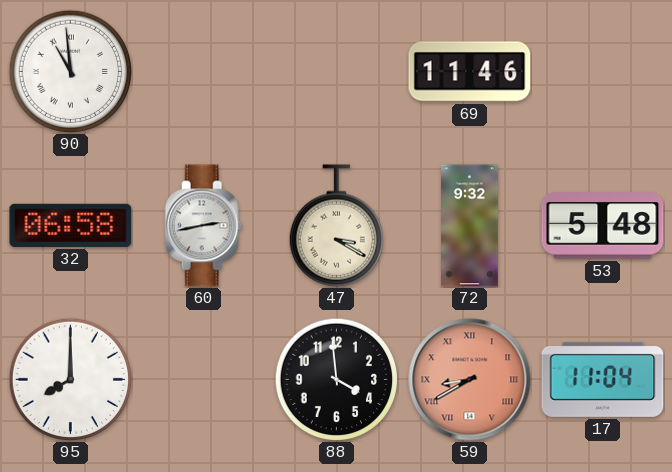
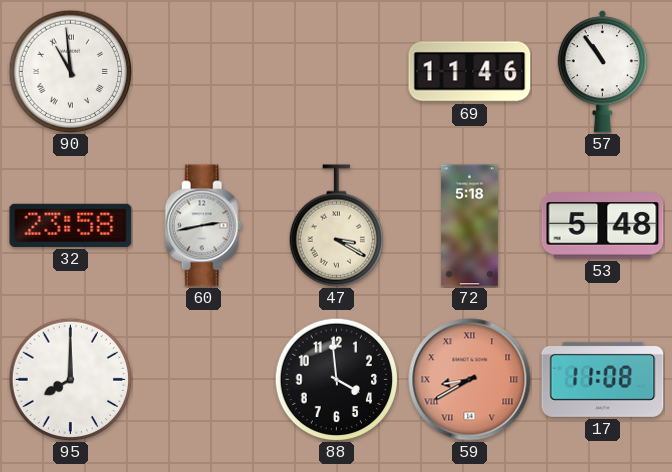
57: none -> 10:54 (602, 72)
32: 06:58 -> 23:58 (71, 225)
72: 9:32 -> 5:18 (470, 226)
17: 11:04 -> 11:08 (603, 379)
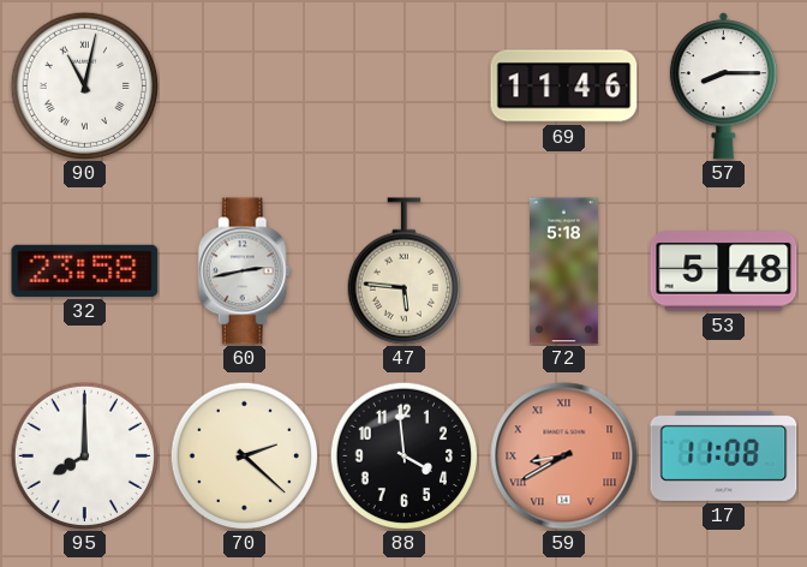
90: 10:59 -> 11:02 (84, 85)
57: 10:54 -> 8:15 (723, 86)
47: 3:20 -> 5:46 (403, 271)
70: none -> 2:22 (244, 455)
